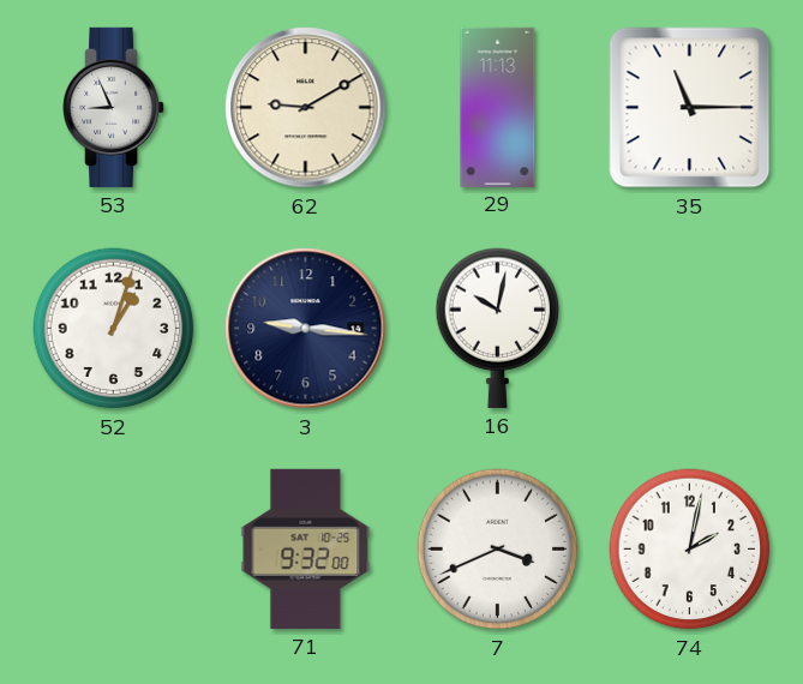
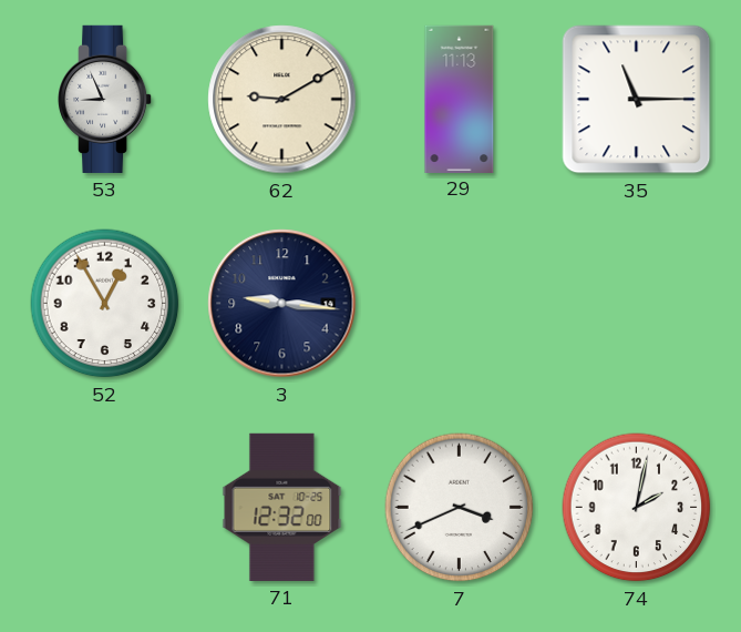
52: 1:03 -> 12:55 (105, 304)
16: 10:02 -> none (498, 328)
71: 9:32 -> 12:32 (282, 507)
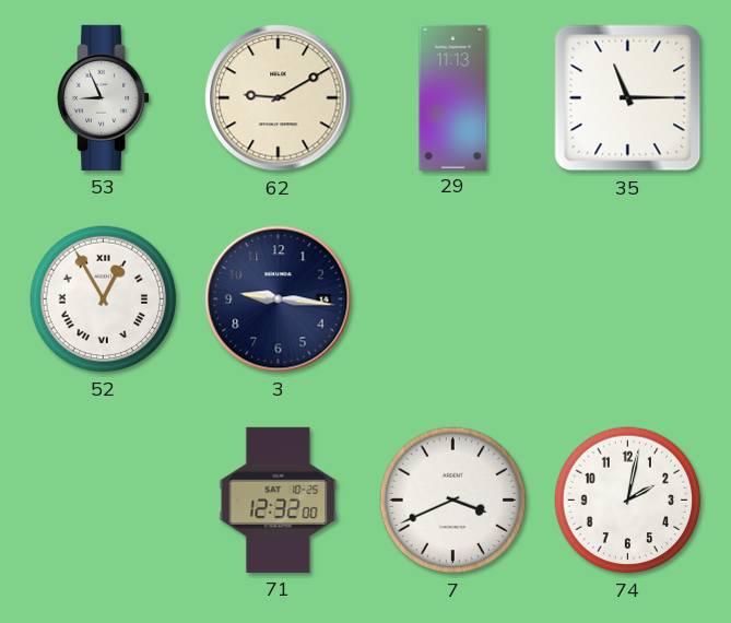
52 numerals: Arabic -> Roman (104, 299)
